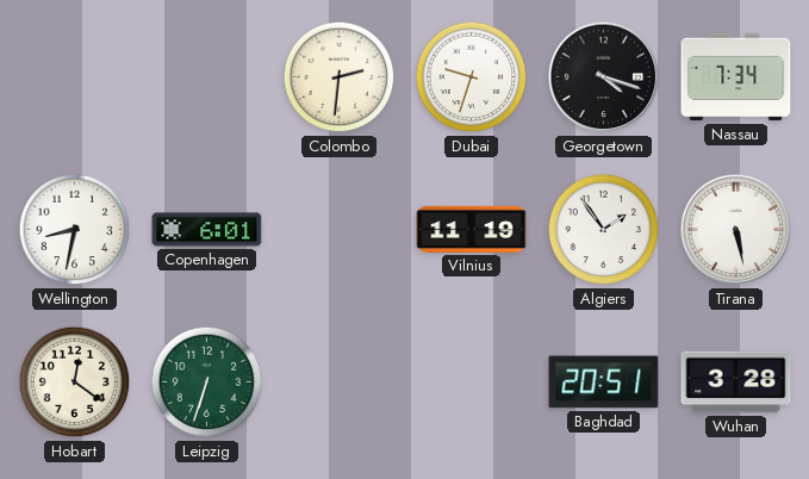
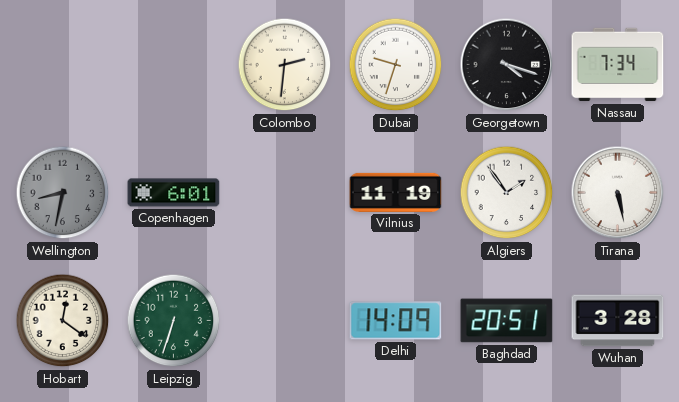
Wellington dial: white -> grey (63, 193)
Delhi: none -> 14:09 (396, 321)
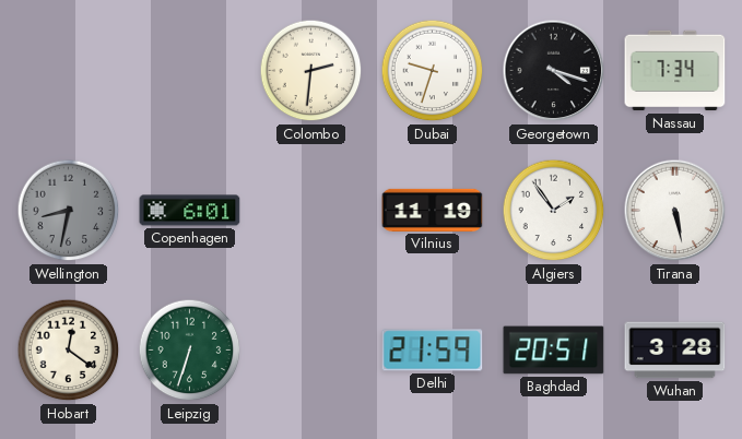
Delhi: 14:09 -> 21:59 (433, 351)
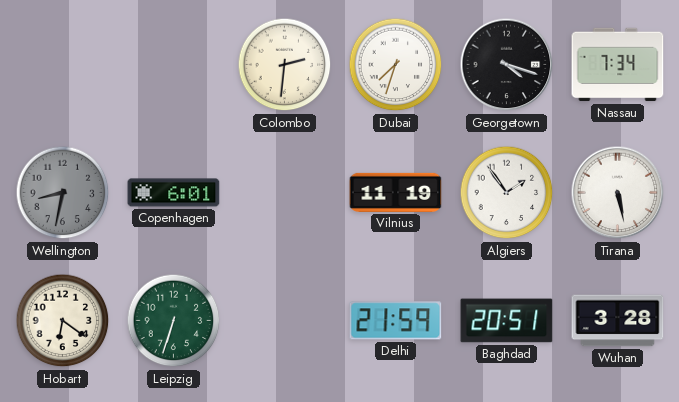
Dubai: 9:33 -> 7:33 (396, 65)
Hobart: 12:21 -> 6:21 (63, 321)
